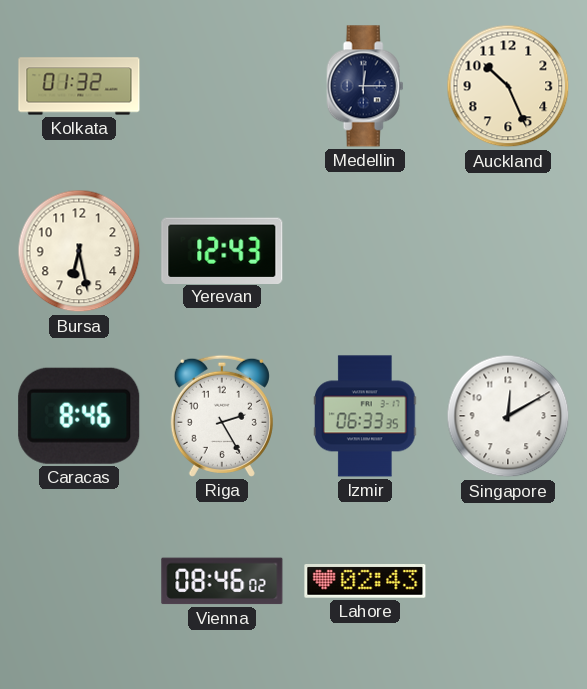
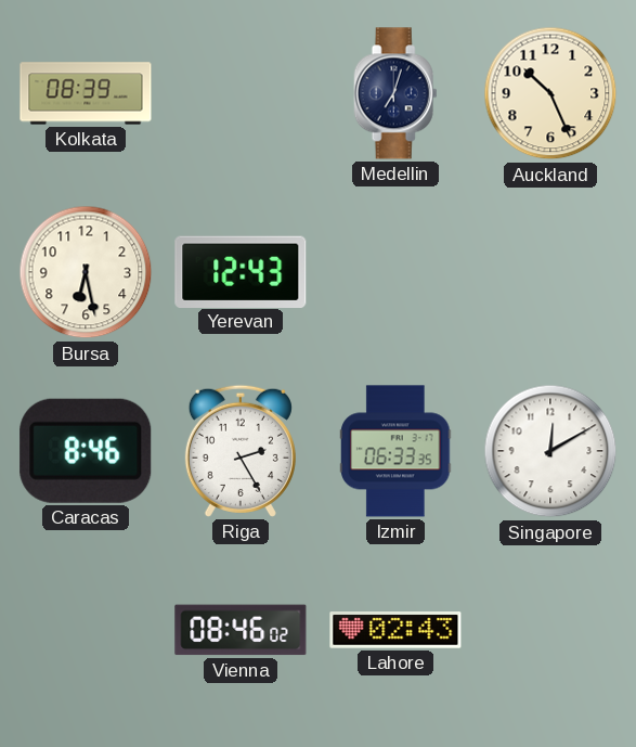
Kolkata: 01:32 -> 08:39 (86, 93)
Medellin: 12:15 -> 7:03 (395, 93)
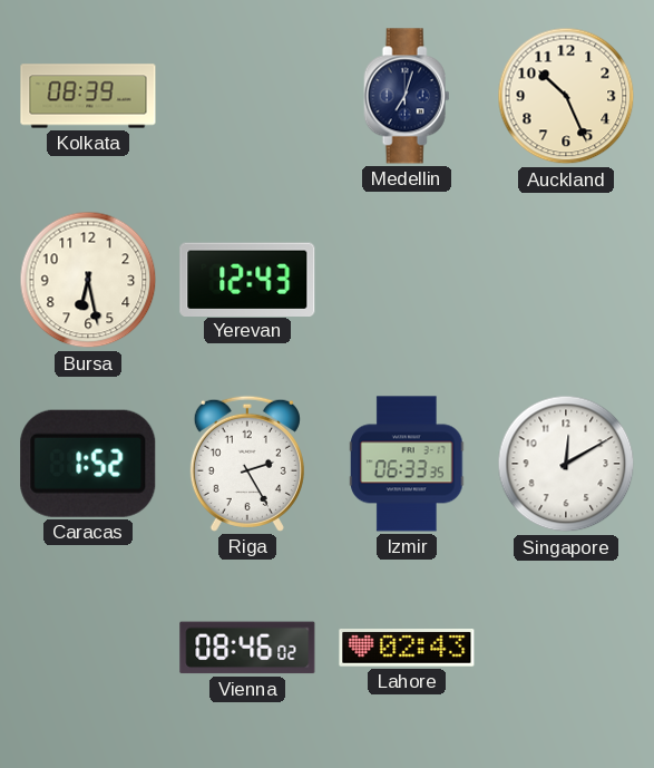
Caracas: 8:46 -> 1:52 (88, 464)
